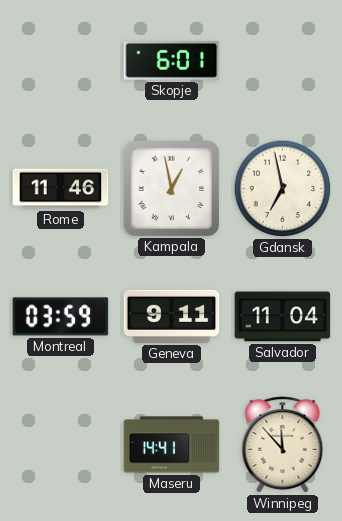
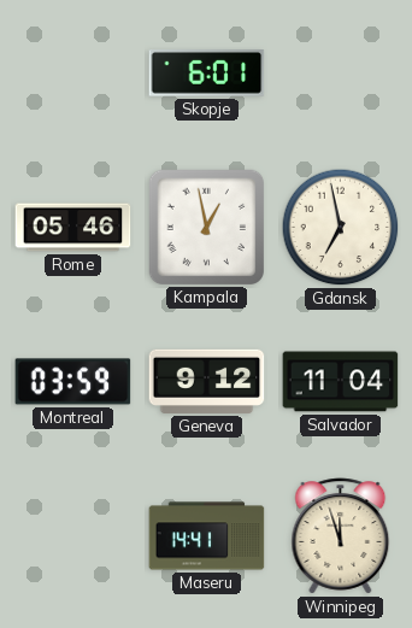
Rome: 11:46 -> 05:46 (73, 228)
Geneva: 9:11 -> 9:12 (207, 381)
Winnipeg: 11:53 -> 11:57 (341, 536)
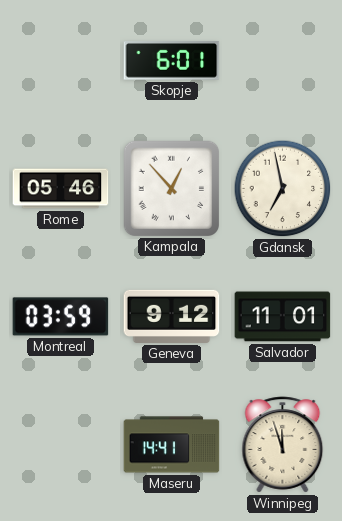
Kampala: 12:58 -> 12:53 (171, 188)
Salvador: 11:04 -> 11:01 (283, 317)
